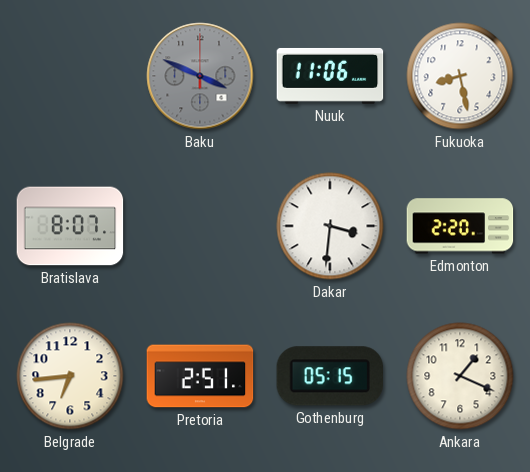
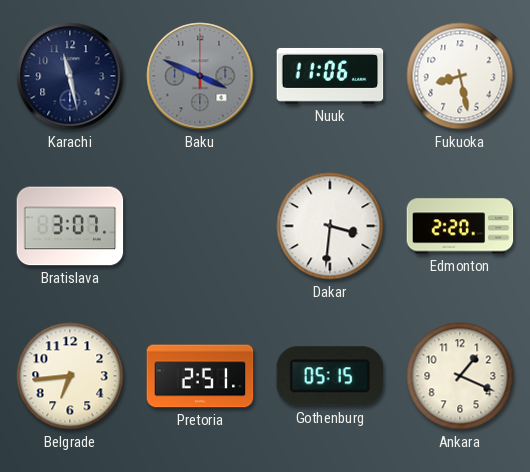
Karachi: none -> 11:28 (70, 76)
Bratislava: 8:07 -> 3:07 (70, 226)
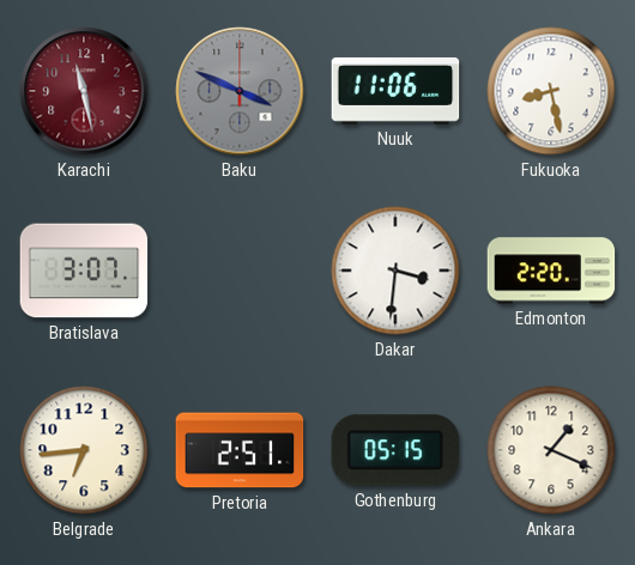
Karachi dial: navy -> burgundy (84, 91)
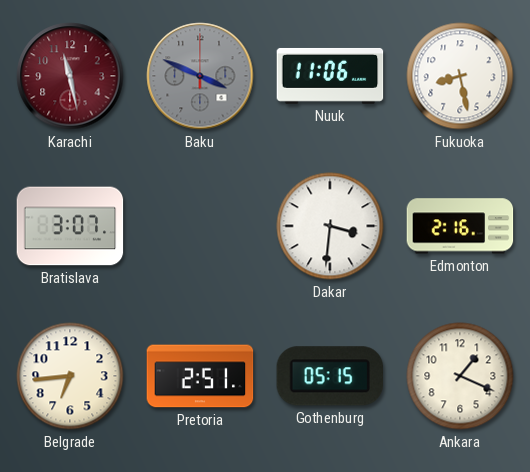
Edmonton: 2:20 -> 2:16 (460, 226)
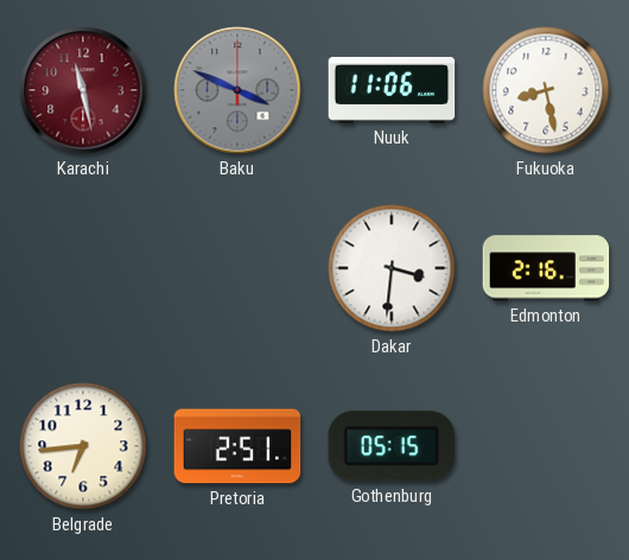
Bratislava: 3:07 -> none (70, 226)
Ankara: 1:19 -> none (460, 376)
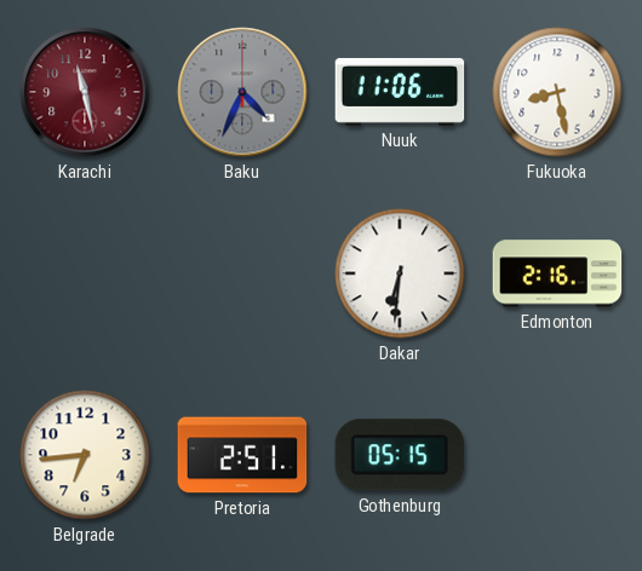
Baku: 3:49 -> 4:34 (242, 92)
Dakar: 3:31 -> 6:31 (400, 273)
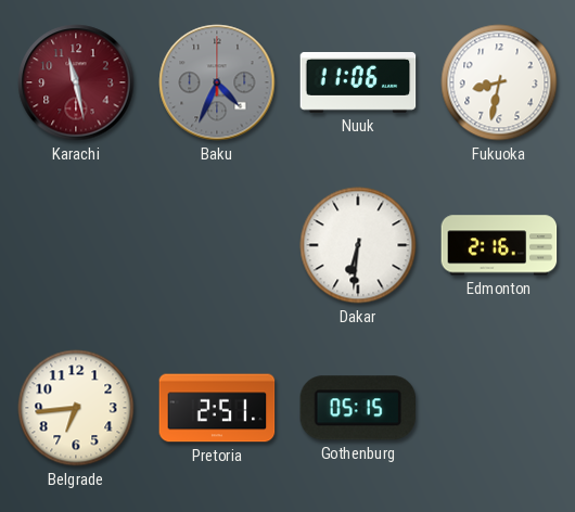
Fukuoka: 8:28 -> 8:32 (499, 82)
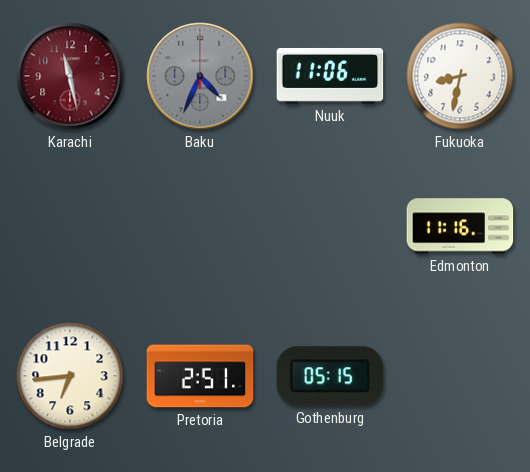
Dakar: 6:31 -> none (358, 245)
Edmonton: 2:16 -> 11:16 (460, 226)
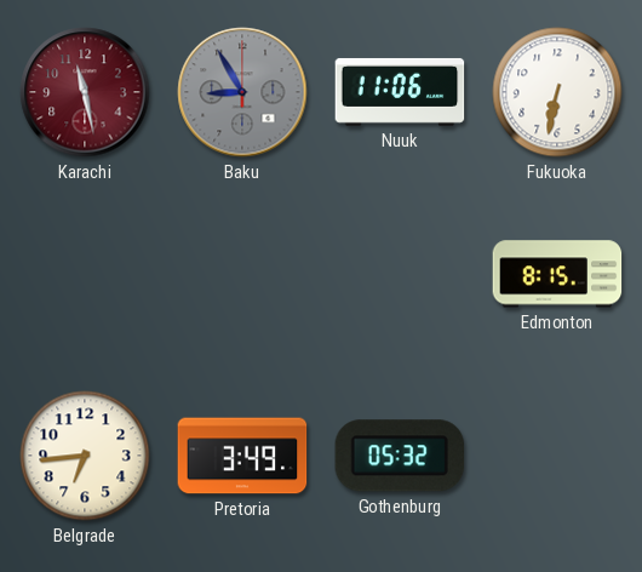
Baku: 4:34 -> 8:55 (242, 92)
Fukuoka: 8:32 -> 6:32 (557, 92)
Edmonton: 11:16 -> 8:15 (557, 274)
Pretoria: 2:51 -> 3:49 (242, 456)
Gothenburg: 05:15 -> 05:32 (400, 456)
